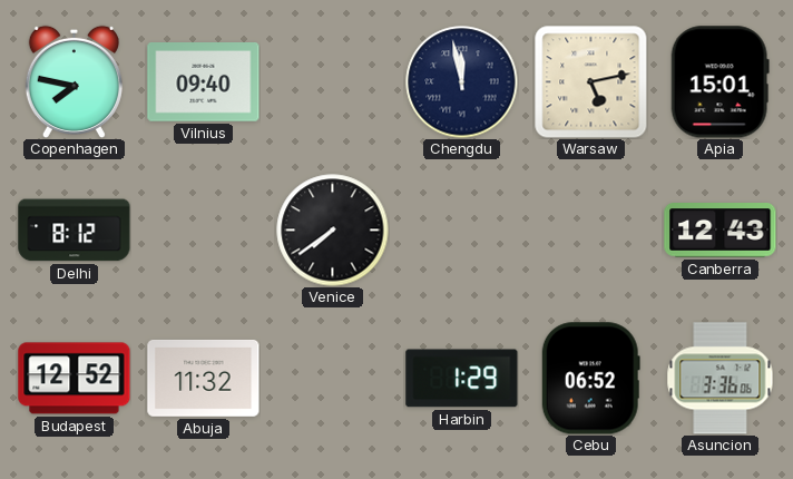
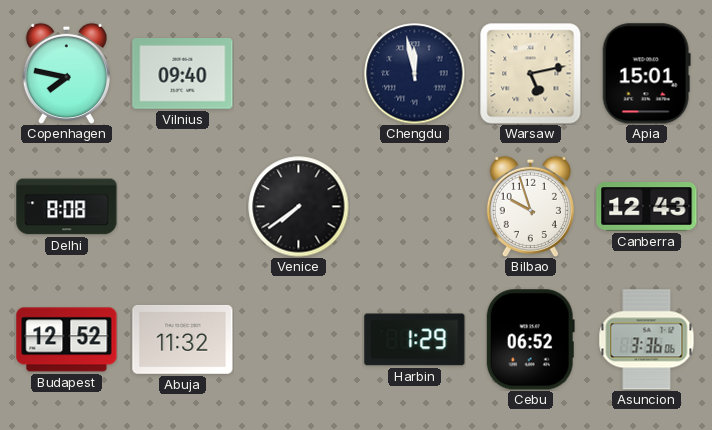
Delhi: 8:12 -> 8:08 (67, 207)
Bilbao: none -> 9:57 (530, 206)
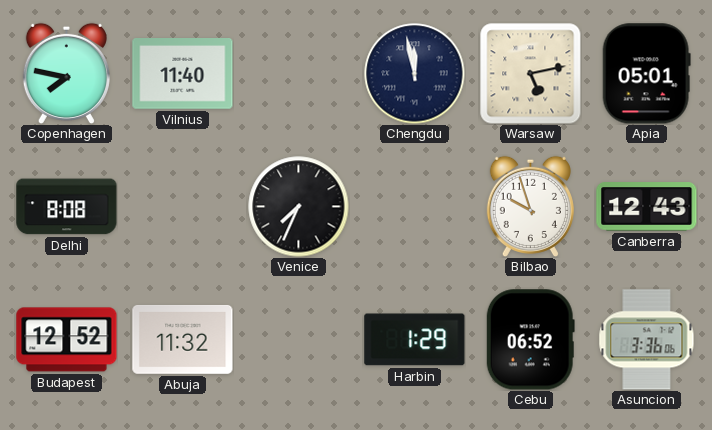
Vilnius: 09:40 -> 11:40 (183, 74)
Apia: 15:01 -> 05:01 (646, 74)
Venice: 7:39 -> 7:34 (299, 207)
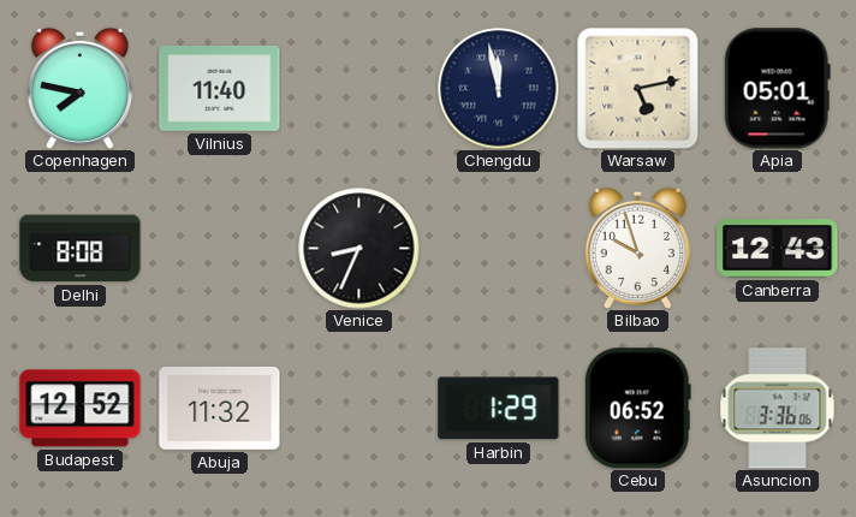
Venice: 7:34 -> 8:34 (359, 249)
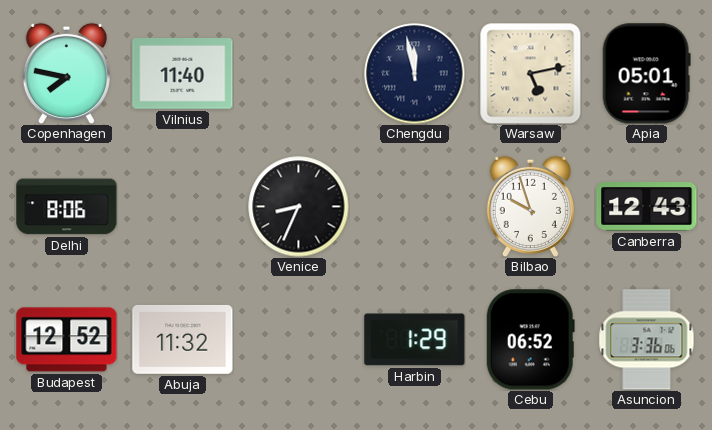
Delhi: 8:08 -> 8:06 (67, 207)
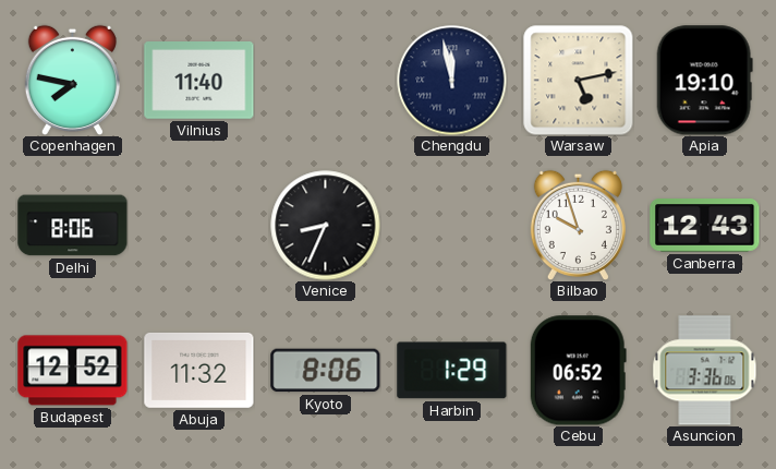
Apia: 05:01 -> 19:10 (704, 81)
Kyoto: none -> 8:06 (326, 371)
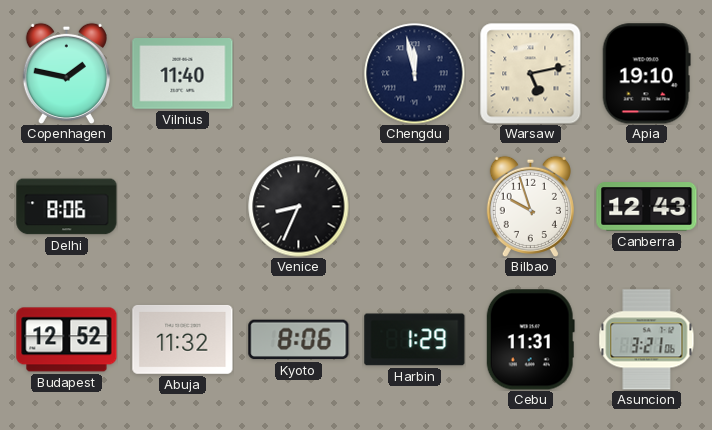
Copenhagen: 7:47 -> 1:47 (66, 73)
Cebu: 06:52 -> 11:31 (530, 340)
Asuncion: 3:36 -> 3:21 (647, 340)
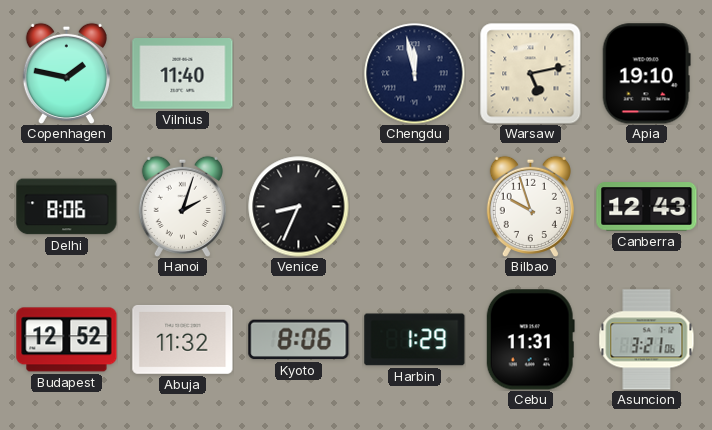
Hanoi: none -> 2:03 (182, 206)
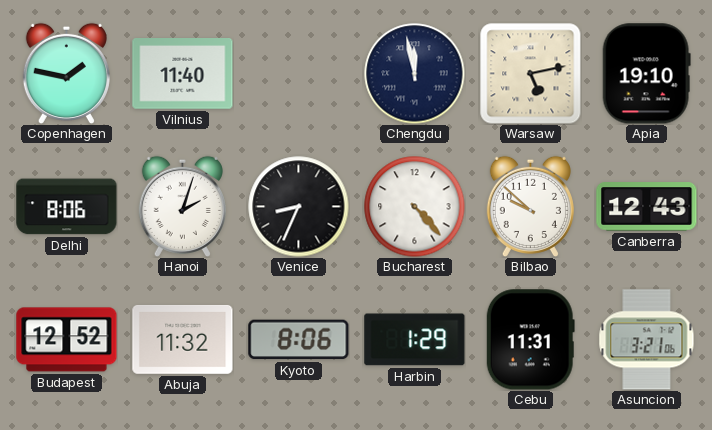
Bucharest: none -> 4:23 (415, 207)
Bilbao: 9:57 -> 9:52 (530, 206)
